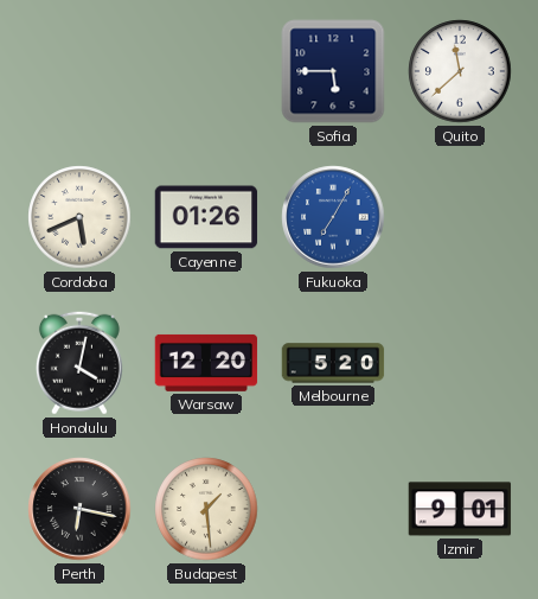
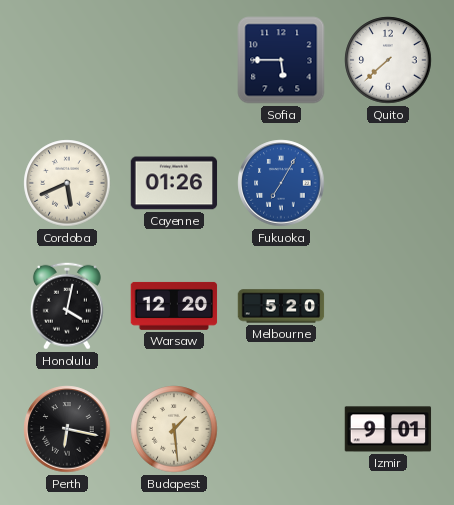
Quito: 11:38 -> 7:38 (388, 60)
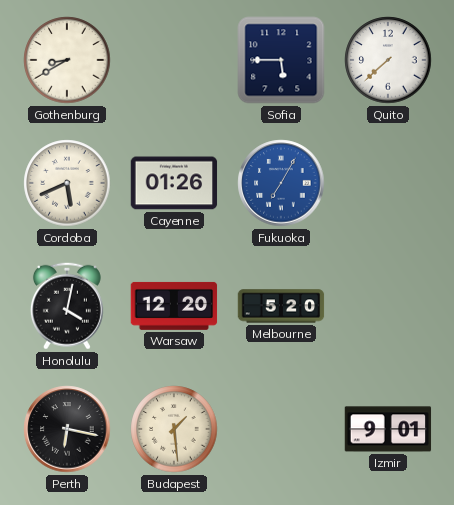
Gothenburg: none -> 8:40 (67, 60)
